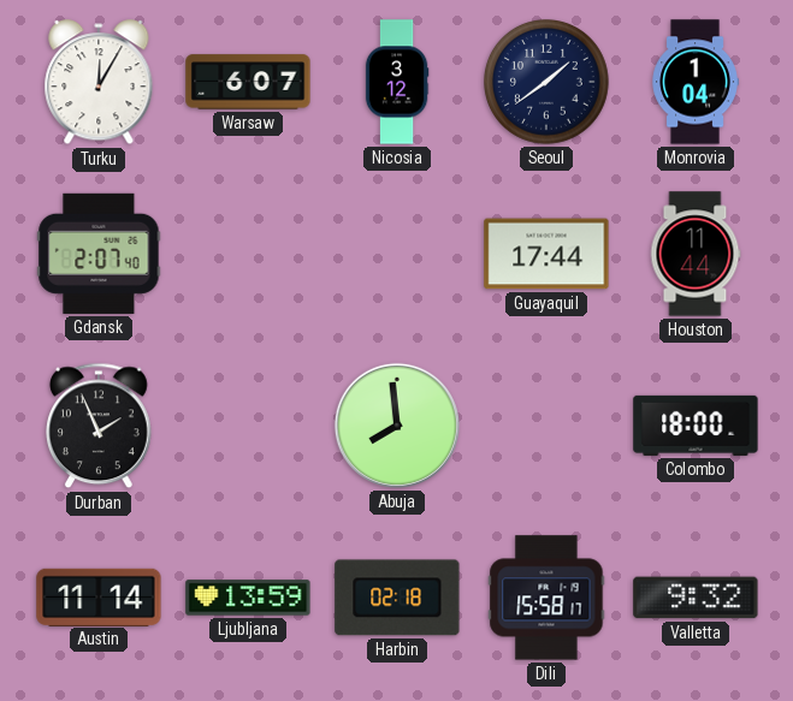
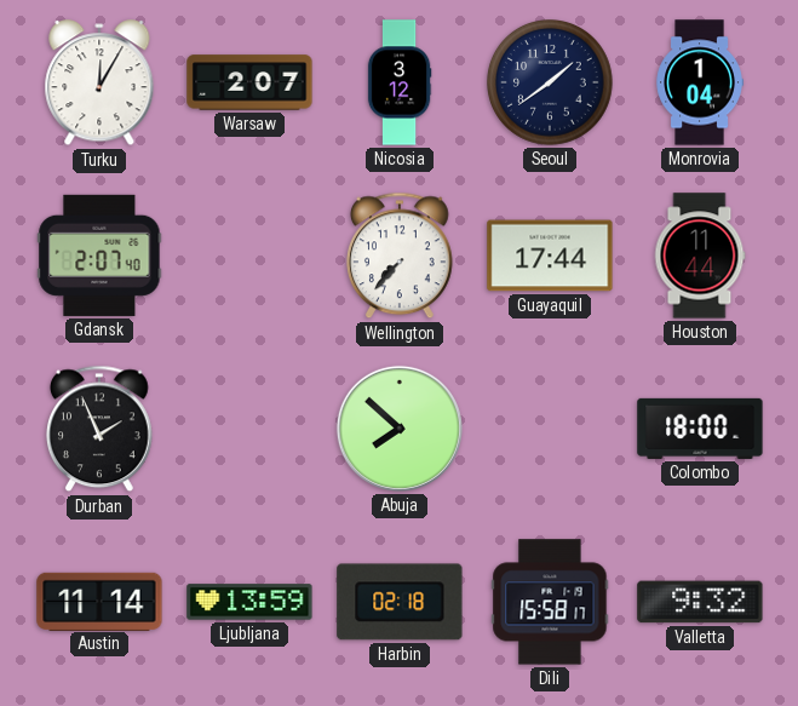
Warsaw: 6:07 -> 2:07 (249, 82)
Wellington: none -> 7:37 (401, 256)
Abuja: 7:59 -> 7:52 (400, 429)
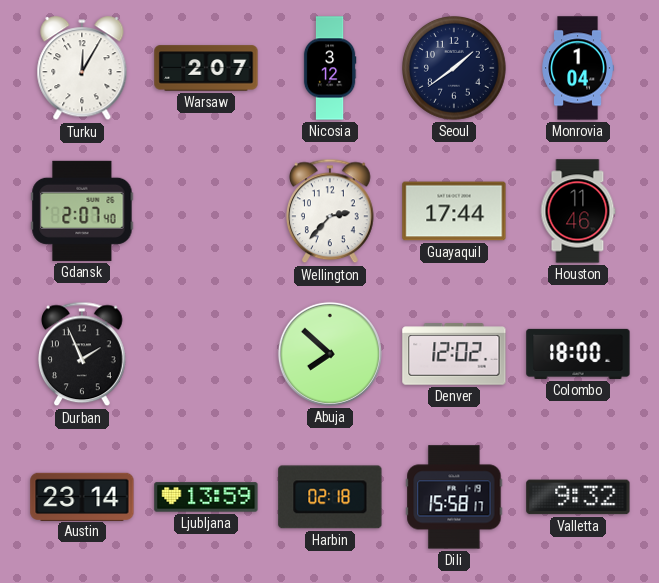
Wellington: 7:37 -> 2:37 (331, 211)
Houston: 11:44 -> 11:46 (578, 211)
Denver: none -> 12:02 (454, 354)
Austin: 11:14 -> 23:14 (82, 496)
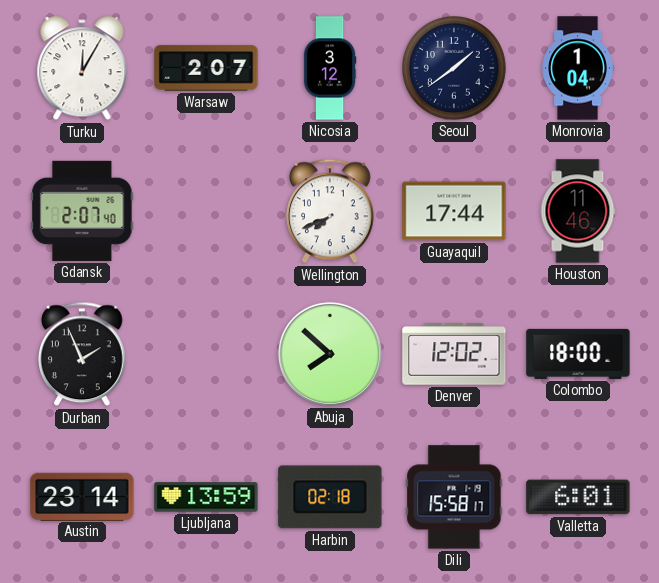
Wellington: 2:37 -> 7:41 (331, 211)
Valletta: 9:32 -> 6:01 (578, 497)
